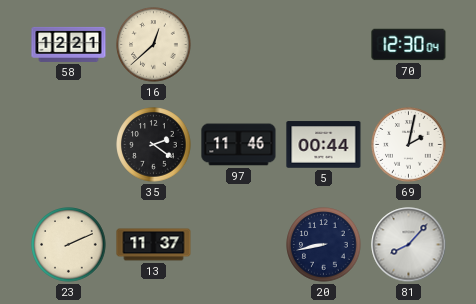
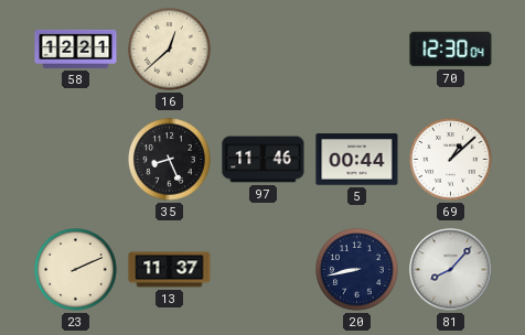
35: 2:21 -> 8:26 (170, 160)
69: 2:02 -> 1:08 (451, 160)
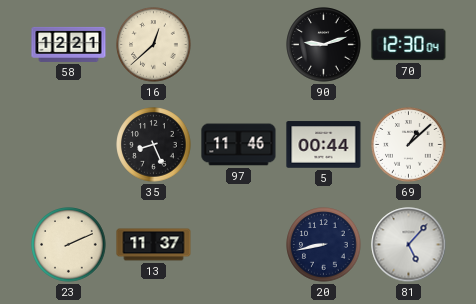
90: none -> 9:12 (324, 45)
81: 8:07 -> 5:07 (409, 245)
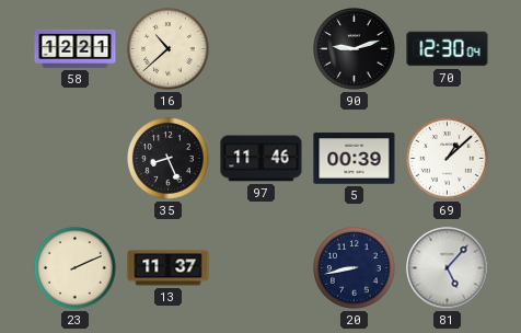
16: 12:38 -> 10:38 (169, 49)
5: 00:44 -> 00:39 (355, 159)
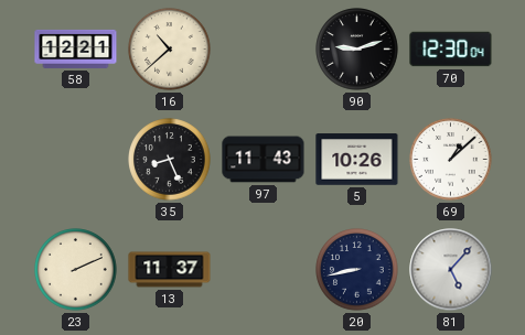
97: 11:46 -> 11:43 (264, 160)
5: 00:39 -> 10:26 (357, 160)
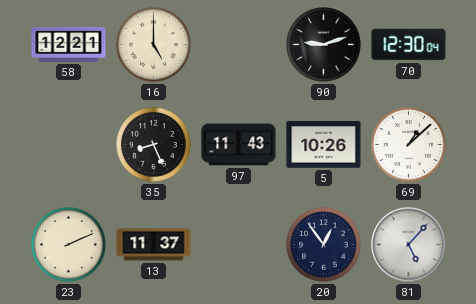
16: 10:38 -> 5:00 (154, 45)
20: 8:43 -> 12:54 (324, 245)
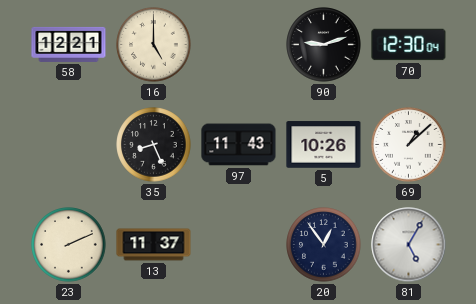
81: 5:07 -> 5:05 (409, 245)
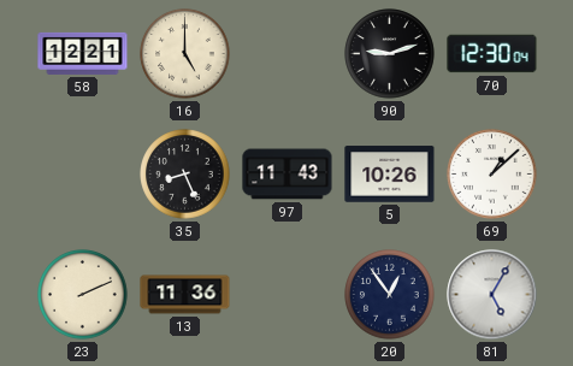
13: 11:37 -> 11:36 (185, 295)
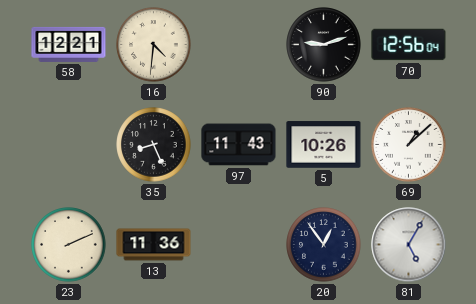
16: 5:00 -> 4:31 (154, 45)
70: 12:30 -> 12:56 (409, 45)
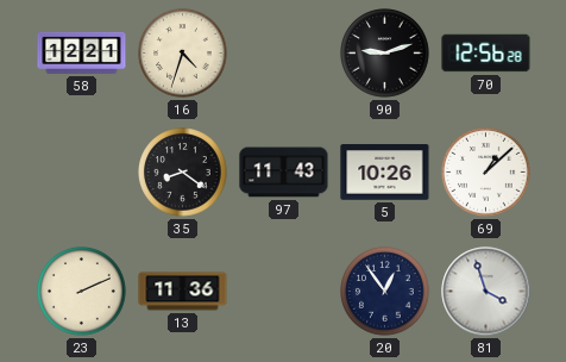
16: 4:31 -> 4:33 (183, 54)
70: 12:56:04 -> 12:56:28 (486, 54)
35: 8:26 -> 8:21 (183, 173)
81: 5:05 -> 3:57 (486, 292)
